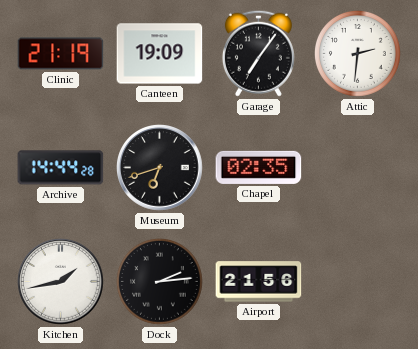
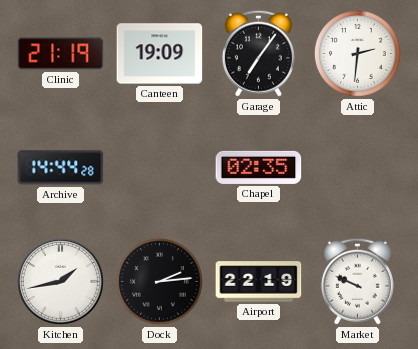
Museum: 6:42 -> none (160, 168)
Airport: 21:56 -> 22:19 (259, 282)
Market: none -> 9:49 (357, 281)
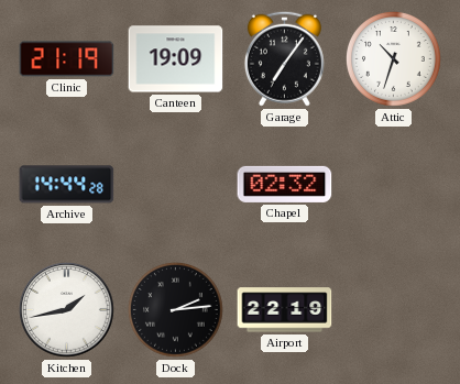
Attic: 2:31 -> 10:33 (394, 59)
Chapel: 02:35 -> 02:32 (285, 184)
Market: 9:49 -> none (357, 281)
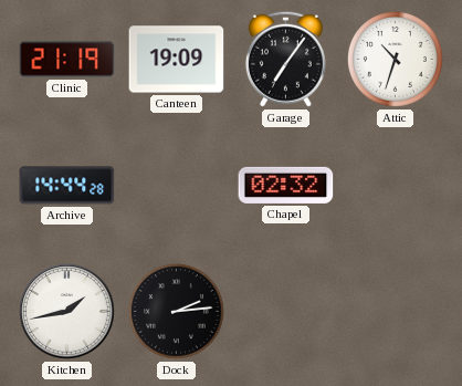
Airport: 22:19 -> none (285, 310)
